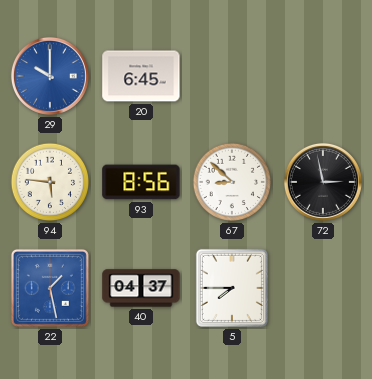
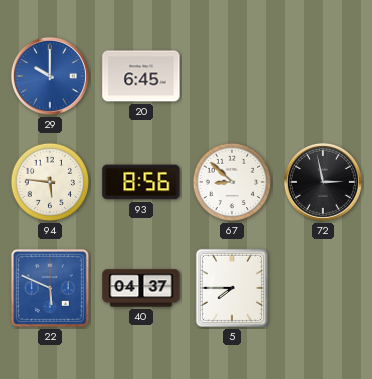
22: 1:28 -> 5:49 (50, 288)
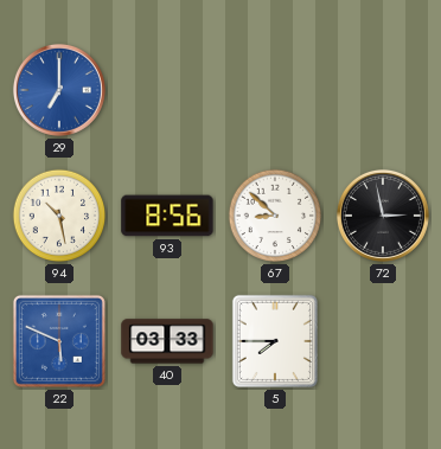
29: 10:00 -> 7:00 (59, 90)
20: 6:45 -> none (141, 76)
94: 5:46 -> 10:28 (59, 216)
40: 04:37 -> 03:33 (167, 341)
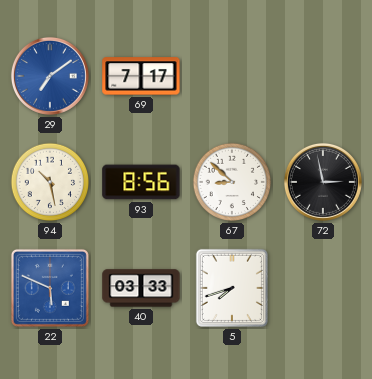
29: 7:00 -> 7:09 (50, 76)
69: none -> 7:17 (141, 76)
5: 7:45 -> 7:42 (232, 288)
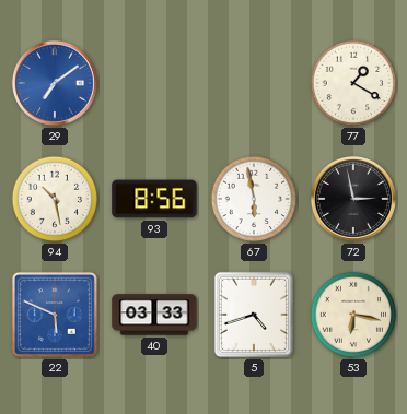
69: 7:17 -> none (141, 76)
77: none -> 1:20 (353, 83)
67: 8:52 -> 5:58 (254, 199)
5: 7:42 -> 4:42 (254, 315)
53: none -> 6:17 (353, 315)
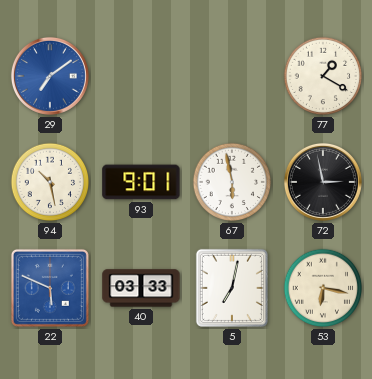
93: 8:56 -> 9:01 (141, 182)
5: 4:42 -> 7:02 (232, 288)
